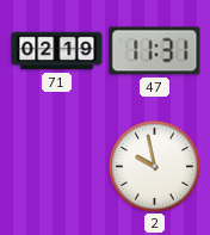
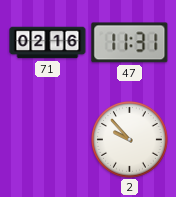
71: 02:19 -> 02:16 (48, 43)
2: 9:58 -> 9:53 (130, 140)
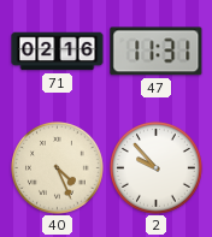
40: none -> 4:26 (58, 168)
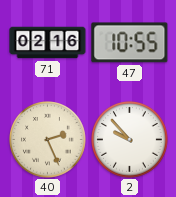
47: 11:31 -> 10:55 (130, 43)
40: 4:26 -> 2:26 (48, 140)
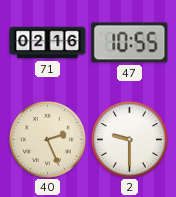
2: 9:53 -> 9:30 (130, 140)
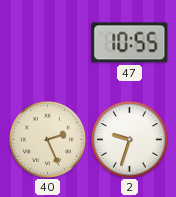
71: 02:16 -> none (48, 43)
2: 9:30 -> 9:33 (130, 140)
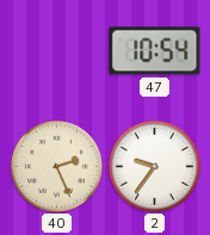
47: 10:55 -> 10:54 (155, 51)
2: 9:33 -> 9:36 (155, 167)
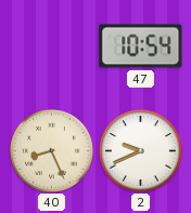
40: 2:26 -> 8:26 (52, 151)
2: 9:36 -> 9:41 (141, 151)
